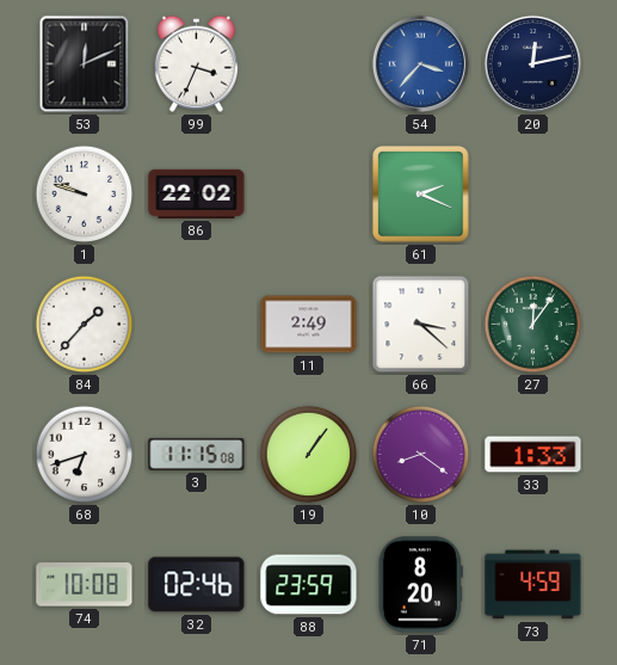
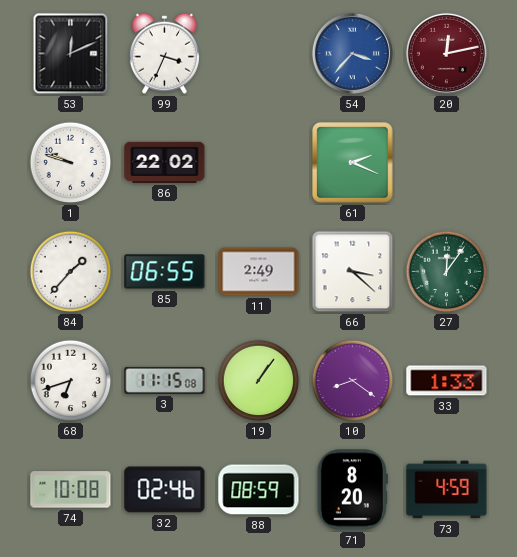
20 dial: navy -> burgundy (446, 53)
85: none -> 06:55 (165, 272)
88: 23:59 -> 08:59 (259, 490)
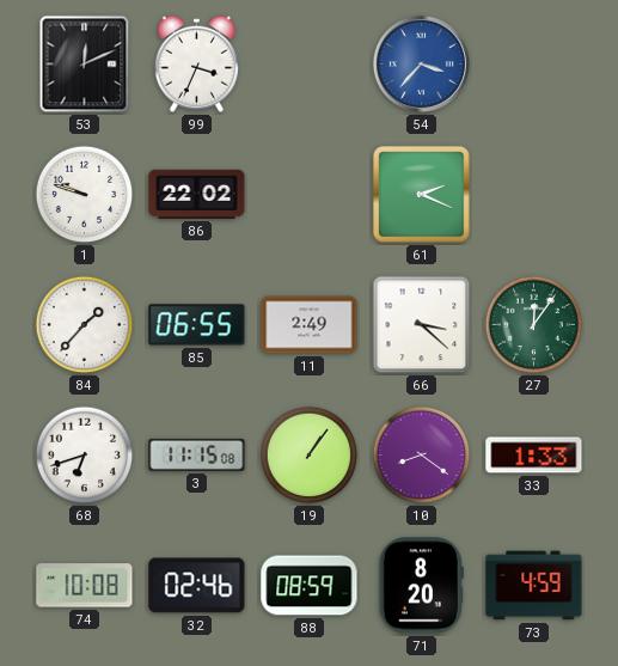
20: 12:13 -> none (446, 53)
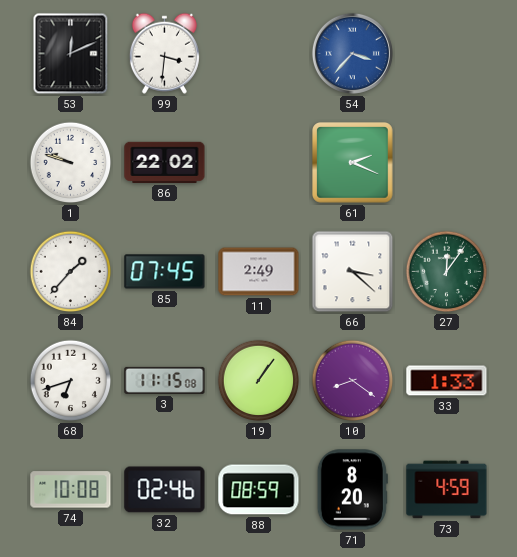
99: 3:34 -> 3:31 (164, 53)
85: 06:55 -> 07:45 (165, 272)
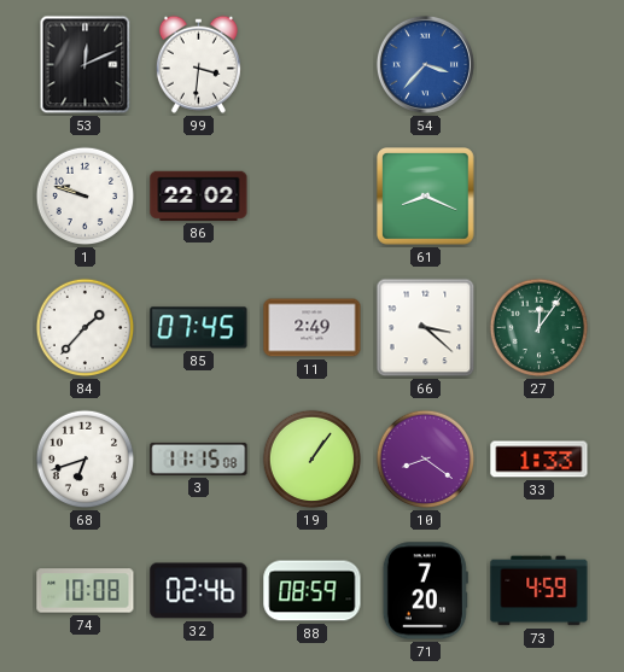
61: 2:19 -> 8:19 (426, 197)
71: 8:20 -> 7:20 (425, 591)
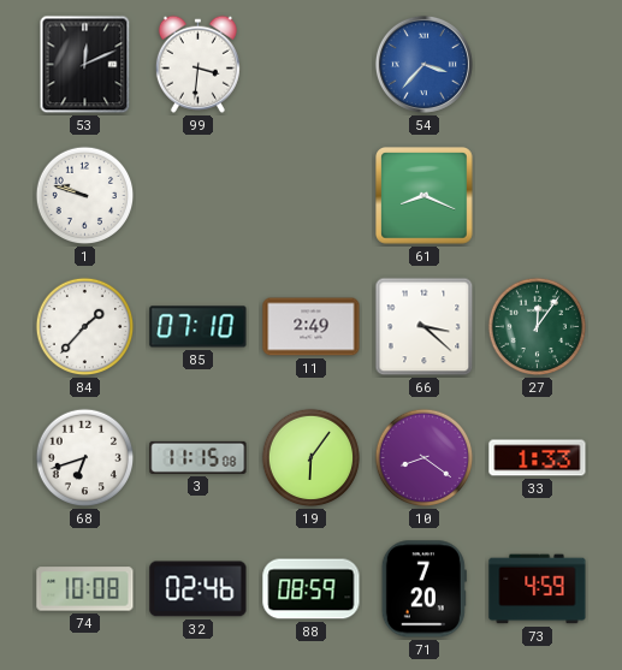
86: 22:02 -> none (199, 195)
85: 07:45 -> 07:10 (199, 327)
19: 1:06 -> 6:06 (312, 458)
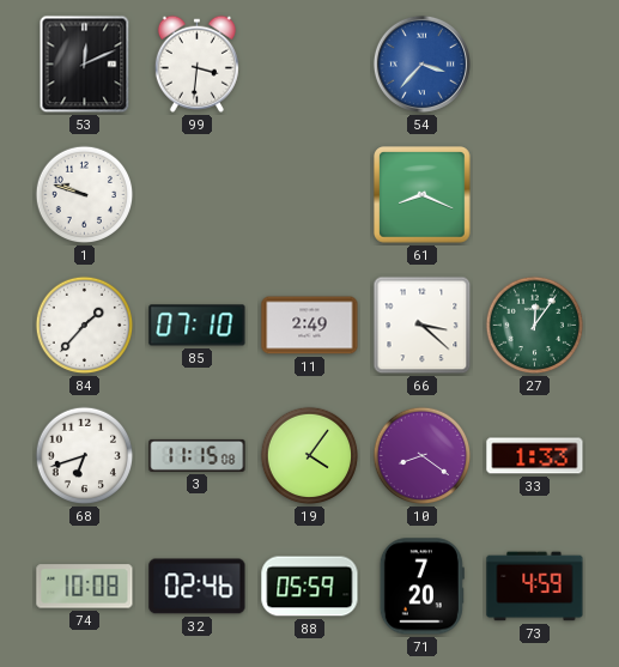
19: 6:06 -> 4:06 (310, 456)
88: 08:59 -> 05:59 (310, 587)
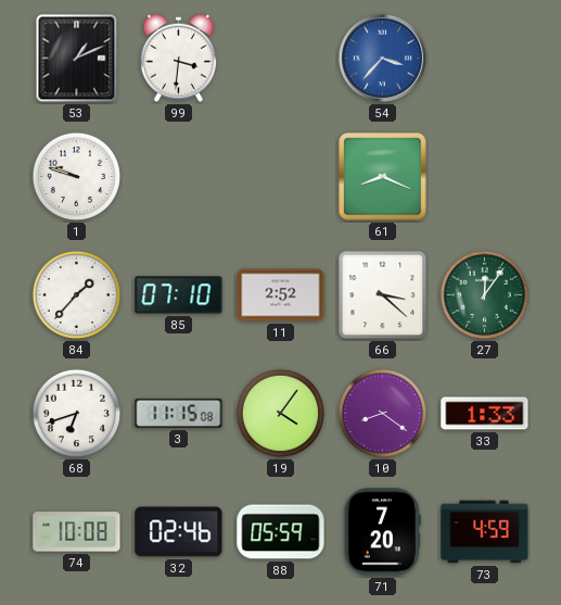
53: 12:11 -> 1:11 (77, 59)
11: 2:49 -> 2:52 (281, 295)
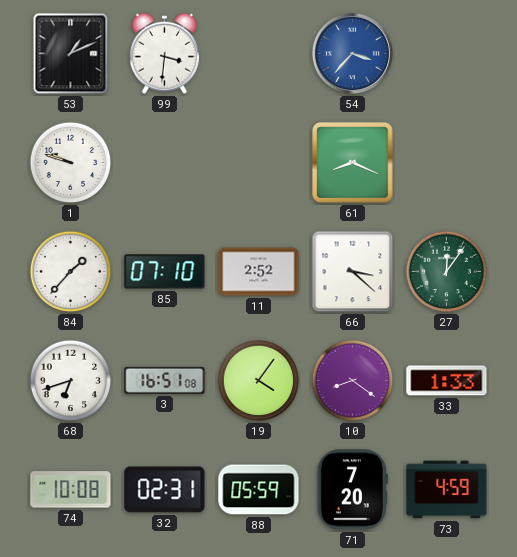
3: 11:15 -> 16:51 (165, 380)
32: 02:46 -> 02:31 (165, 490)
